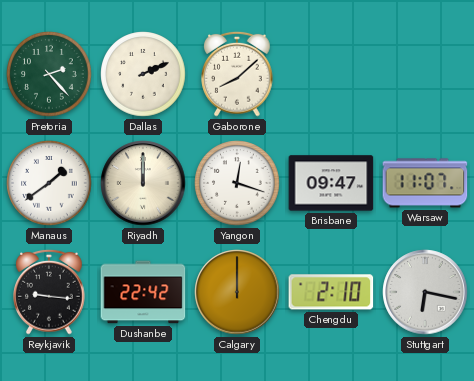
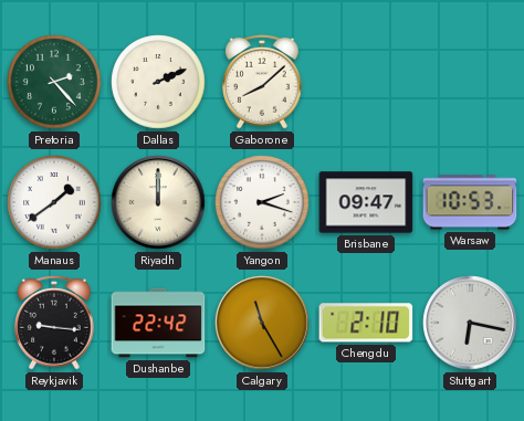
Yangon: 12:18 -> 2:18 (262, 202)
Warsaw: 11:07 -> 10:53 (470, 202)
Calgary: 12:00 -> 11:25 (262, 323)
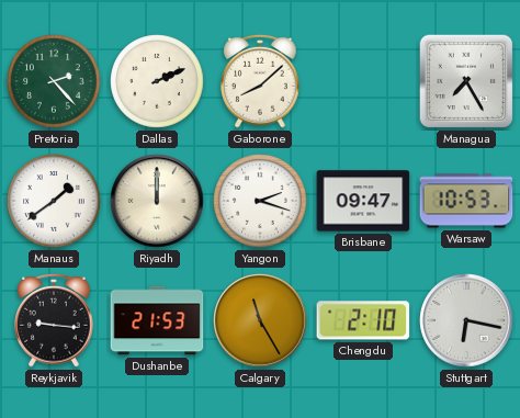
Managua: none -> 7:25 (466, 81)
Dushanbe: 22:42 -> 21:53 (157, 320)
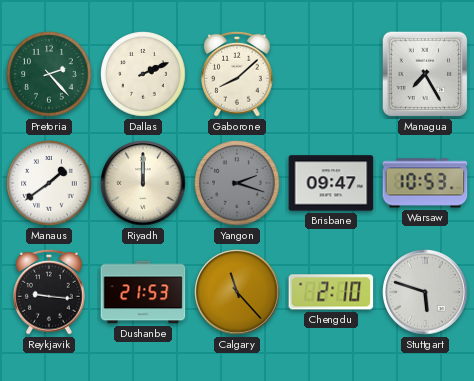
Yangon dial: white -> grey (237, 183)
Calgary: 11:25 -> 11:23 (237, 292)
Stuttgart: 6:17 -> 5:48 (425, 292)
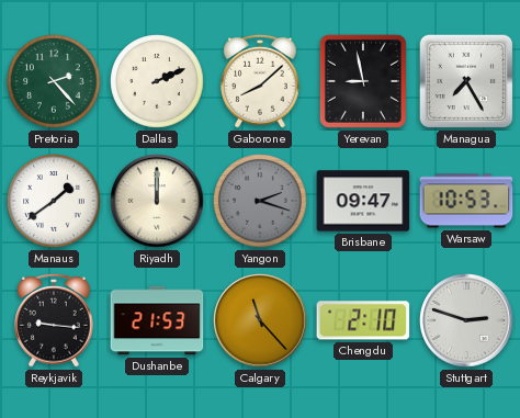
Yerevan: none -> 8:58 (363, 81)
Stuttgart: 5:48 -> 2:48 (466, 320)
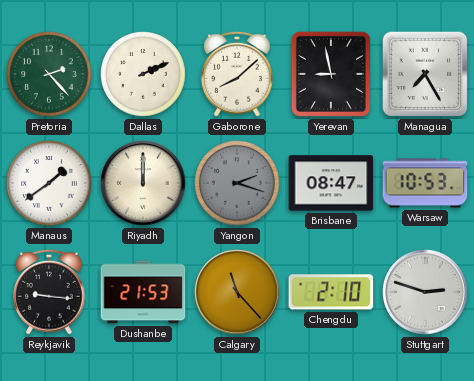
Brisbane: 09:47 -> 08:47 (331, 183)
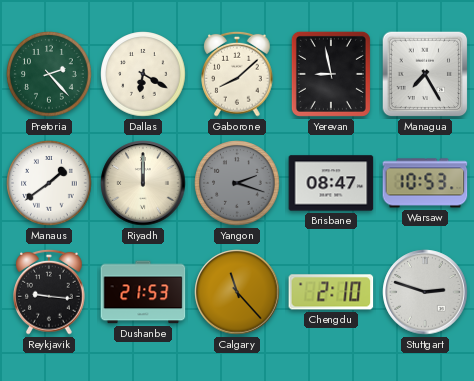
Dallas: 2:11 -> 6:20 (143, 74)
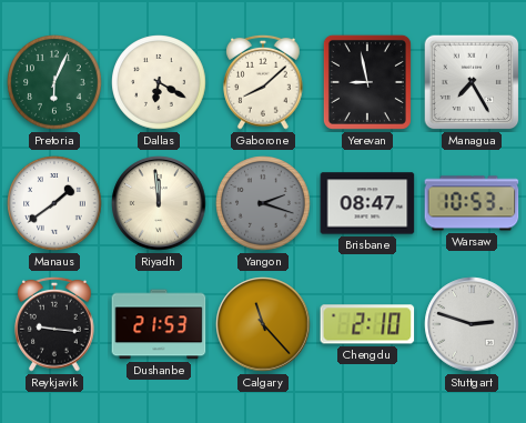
Pretoria: 2:23 -> 6:04 (54, 82)
Riyadh: 12:00 -> 11:59 (159, 203)
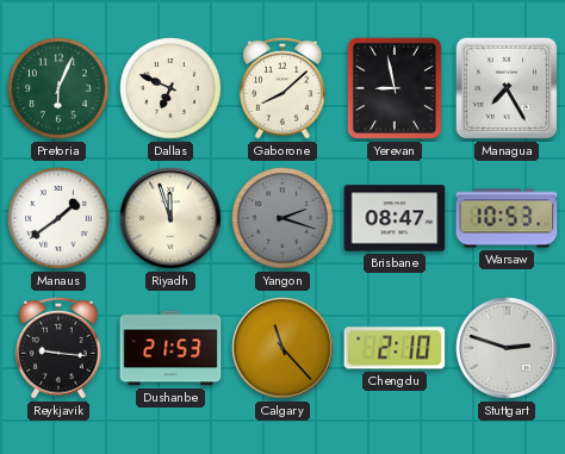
Dallas: 6:20 -> 6:49 (170, 88)
Riyadh: 11:59 -> 11:57 (170, 218)
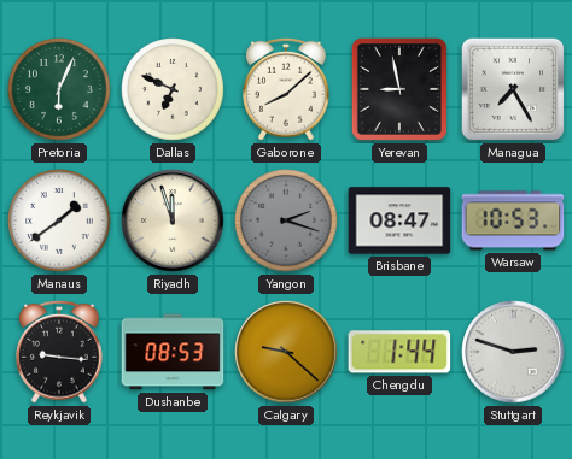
Dushanbe: 21:53 -> 08:53 (173, 352)
Calgary: 11:23 -> 9:22 (286, 352)
Chengdu: 2:10 -> 1:44 (399, 352)
